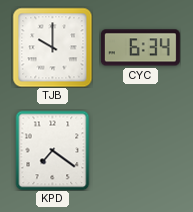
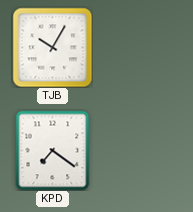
TJB: 10:00 -> 10:05 (52, 47)
CYC: 6:34 -> none (140, 48)
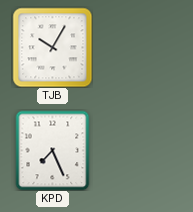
KPD: 7:21 -> 7:26 (53, 150)
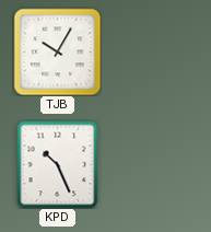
KPD: 7:26 -> 10:26 (58, 164)
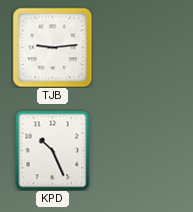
TJB: 10:05 -> 9:14 (52, 47)
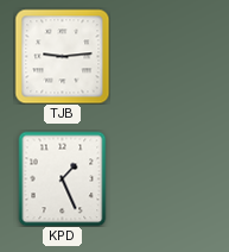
KPD: 10:26 -> 1:26 (63, 178)
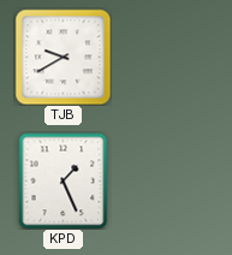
TJB: 9:14 -> 9:40 (63, 57)
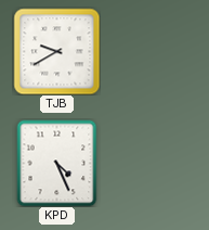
KPD: 1:26 -> 4:26 (57, 163)
